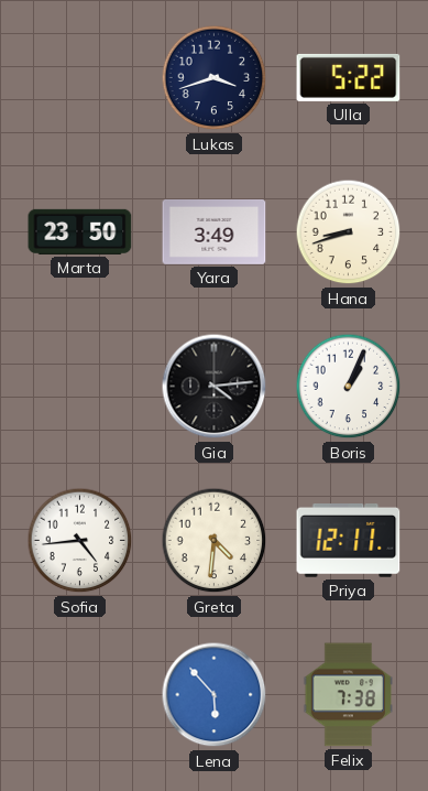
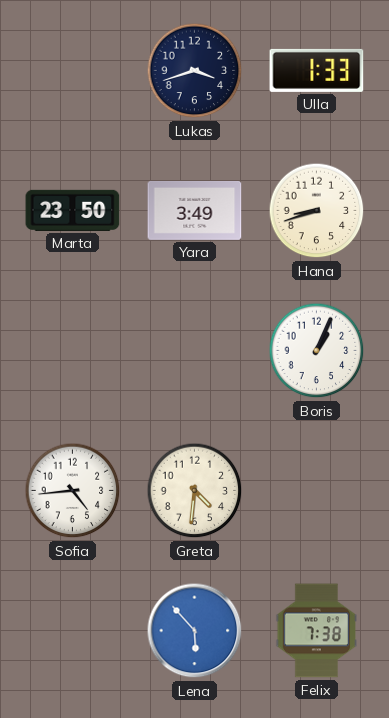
Ulla: 5:22 -> 1:33 (317, 70)
Gia: 4:14 -> none (215, 387)
Priya: 12:11 -> none (349, 541)
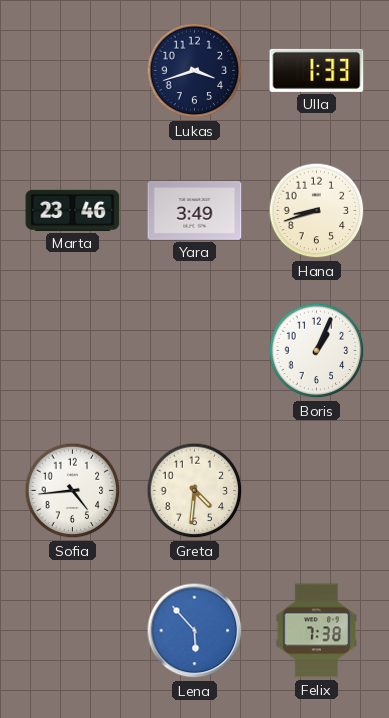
Marta: 23:50 -> 23:46 (73, 210)
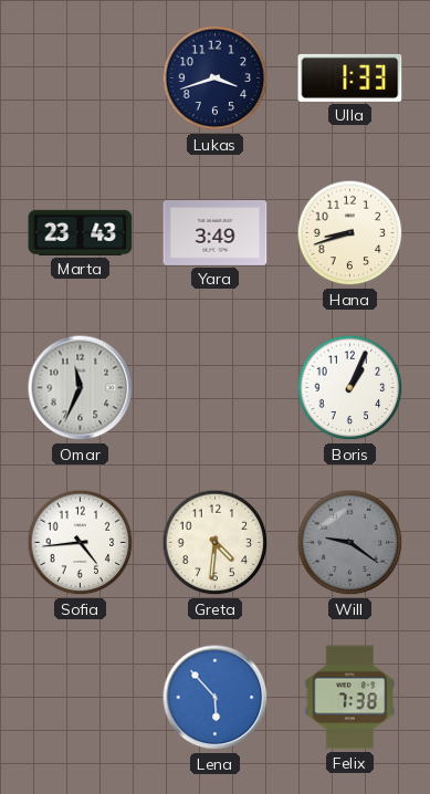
Marta: 23:46 -> 23:43 (81, 232)
Omar: none -> 11:34 (81, 388)
Will: none -> 9:21 (350, 543)
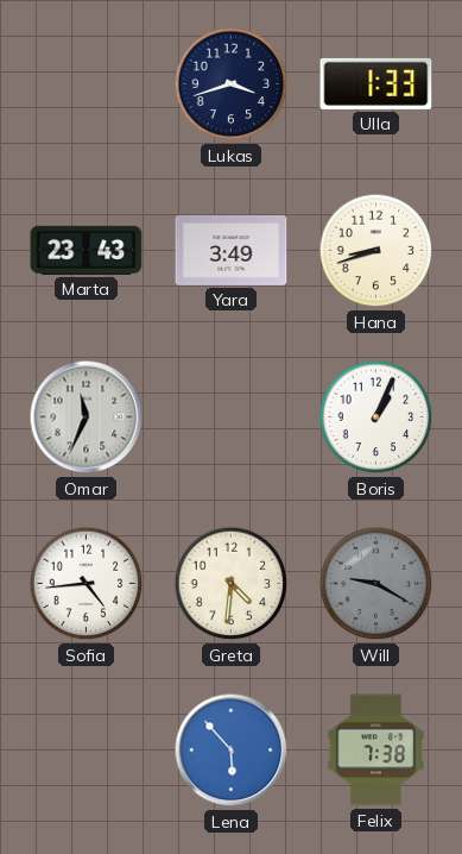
Will: 9:21 -> 9:20 (376, 584)
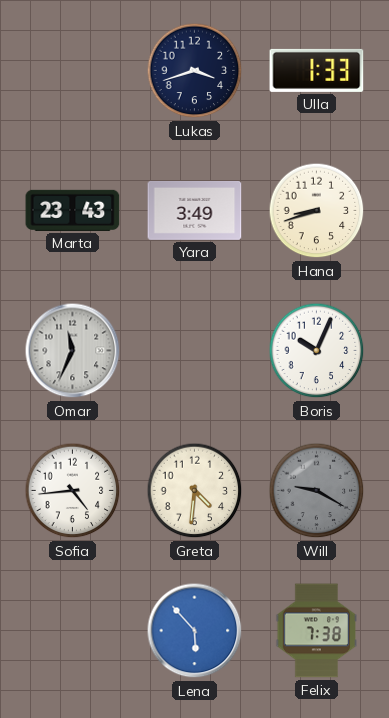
Boris: 1:04 -> 10:04 (317, 351)
